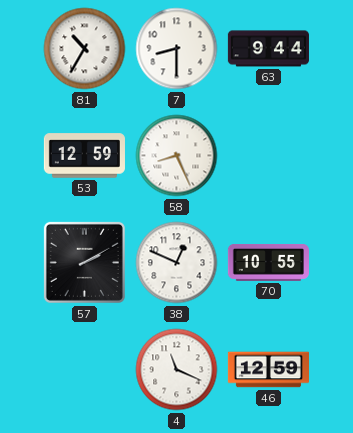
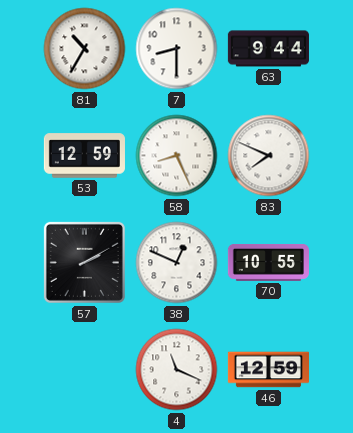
83: none -> 7:49 (269, 156)
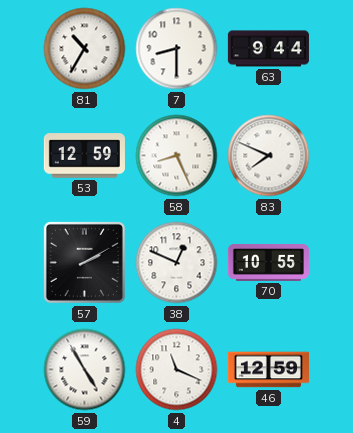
59: none -> 4:55 (85, 370)
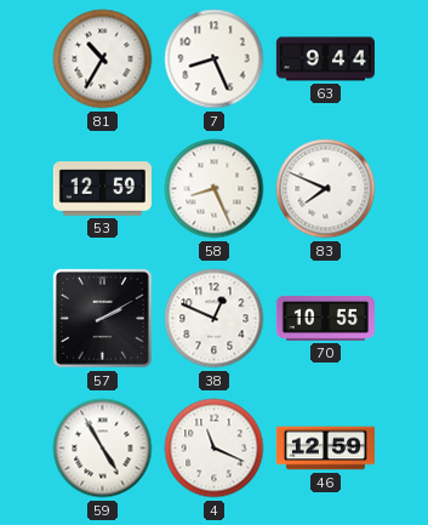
7: 8:30 -> 8:26 (215, 59)
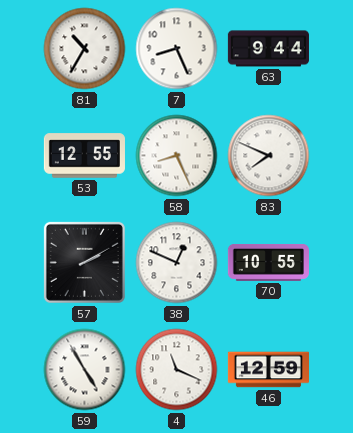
53: 12:59 -> 12:55 (84, 156)
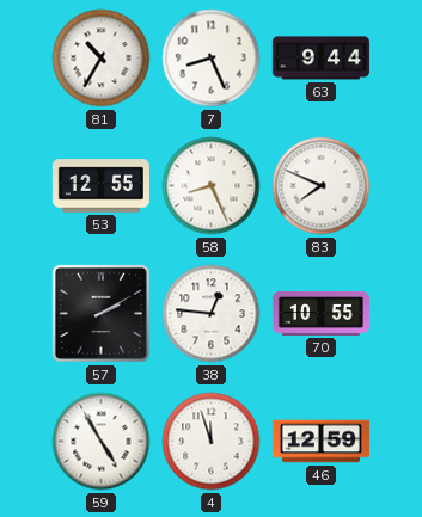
38: 12:49 -> 12:46 (212, 314)
4: 11:19 -> 11:57 (212, 442)
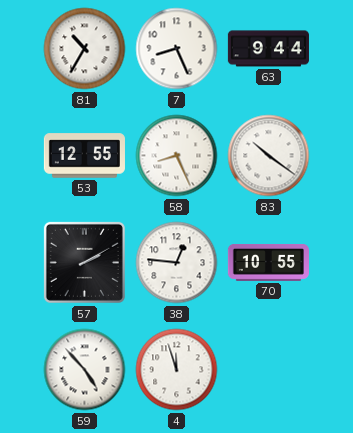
83: 7:49 -> 10:21 (269, 156)
59: 4:55 -> 4:53 (85, 370)
46: 12:59 -> none (320, 442)
